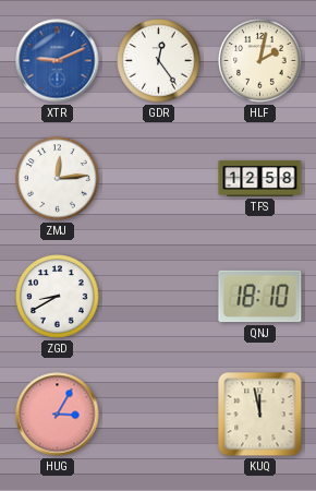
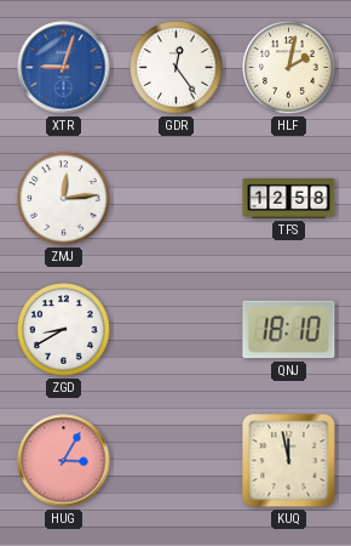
XTR: 9:11 -> 9:03 (64, 68)
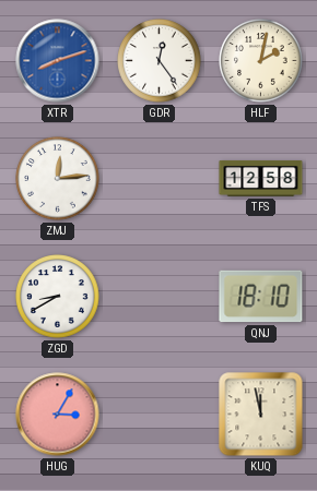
XTR: 9:03 -> 8:12 (58, 61)
